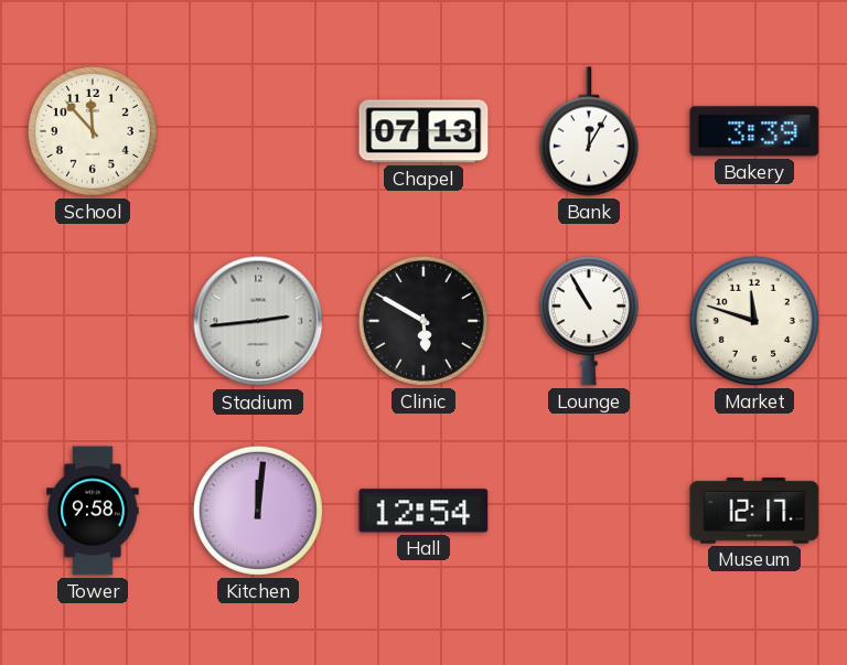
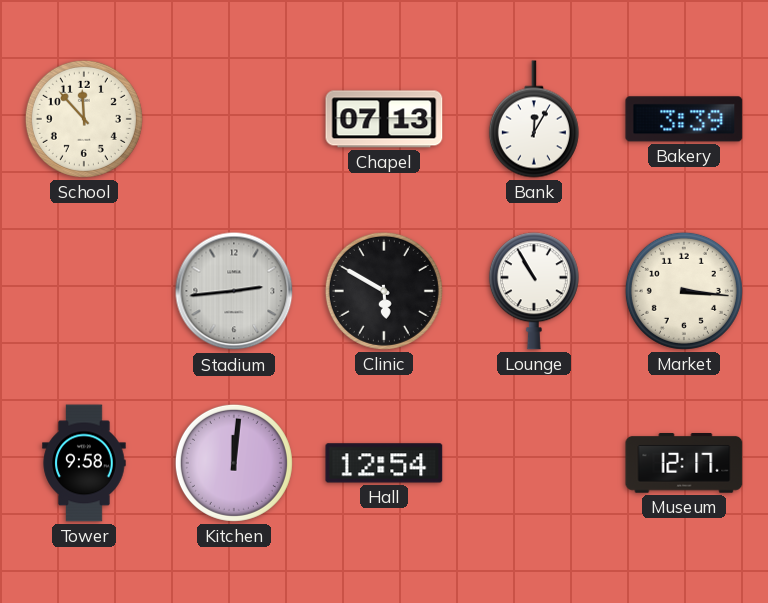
Market: 11:48 -> 3:16 (684, 291)
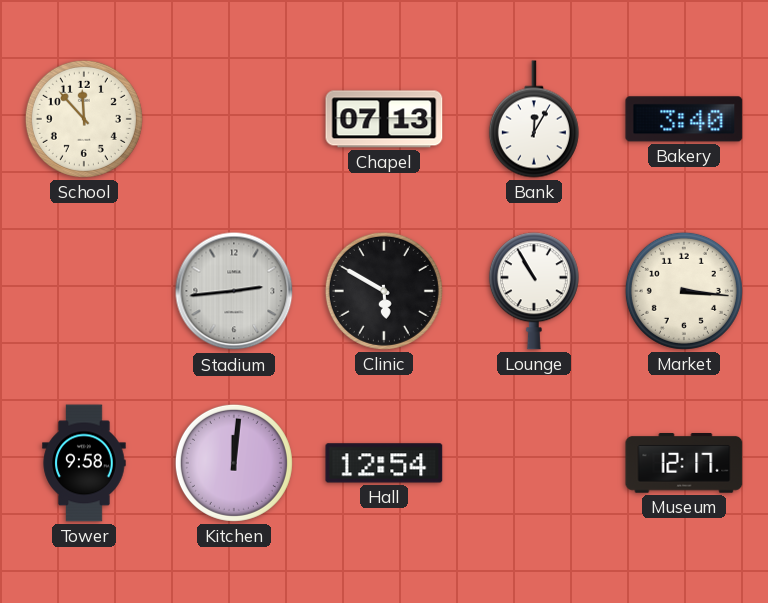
Bakery: 3:39 -> 3:40 (684, 119)
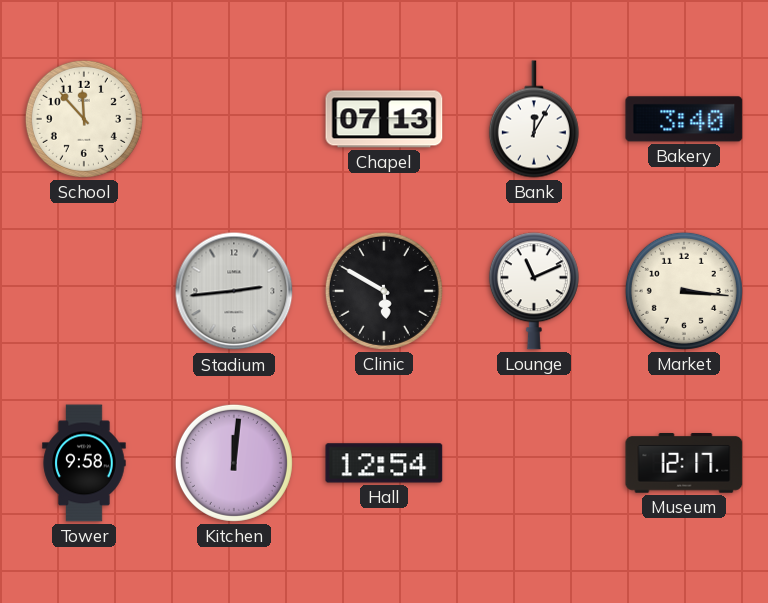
Lounge: 10:55 -> 11:11 (534, 291)
